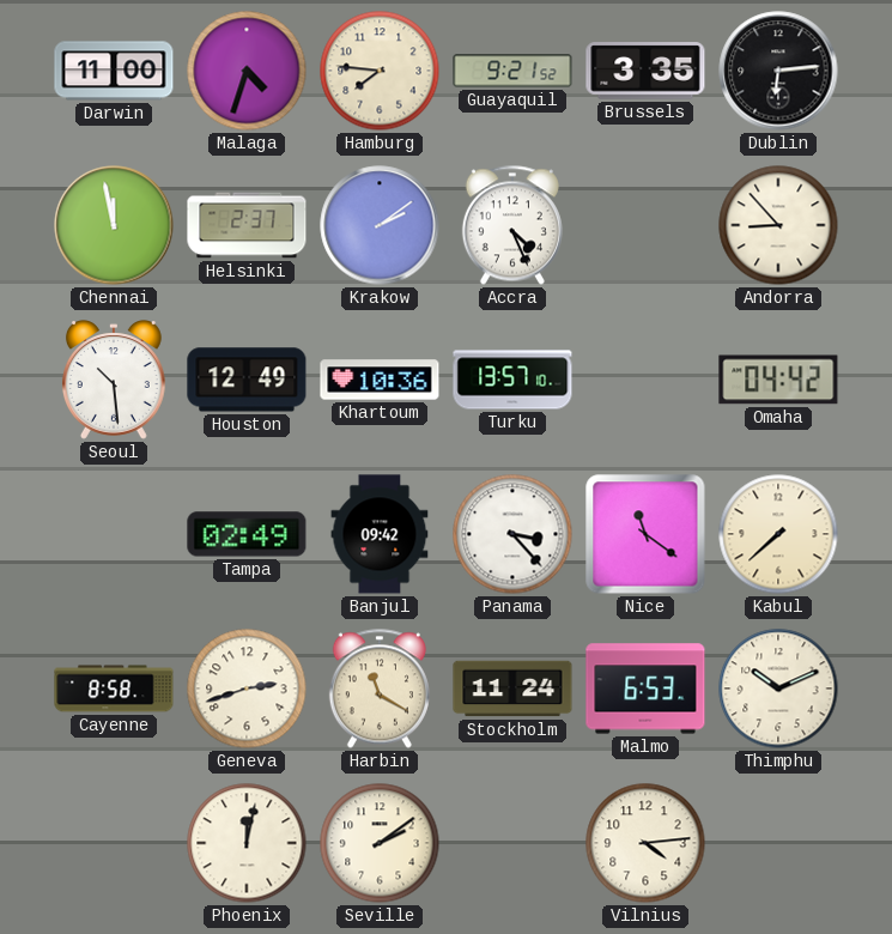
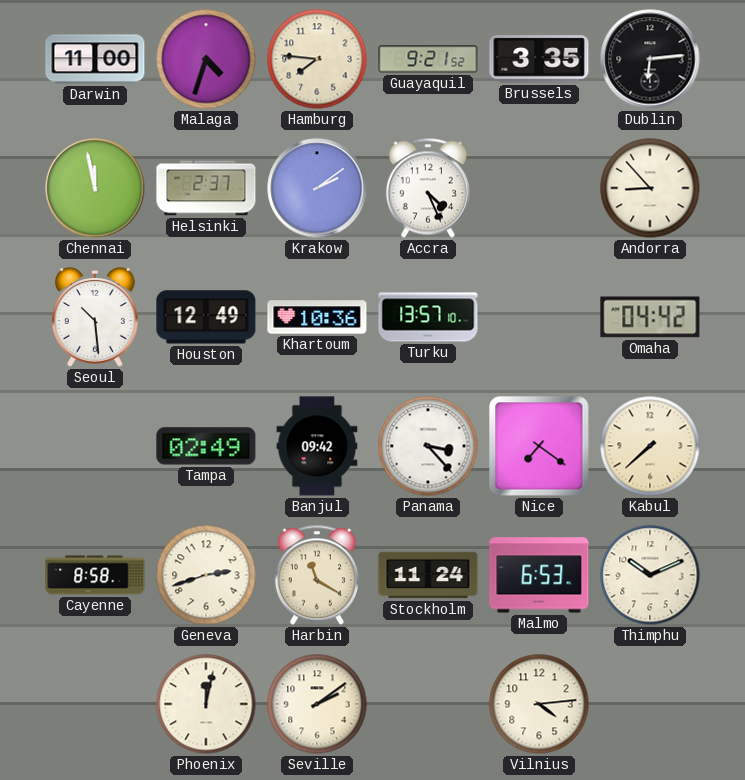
Nice: 11:21 -> 7:21 (539, 446)
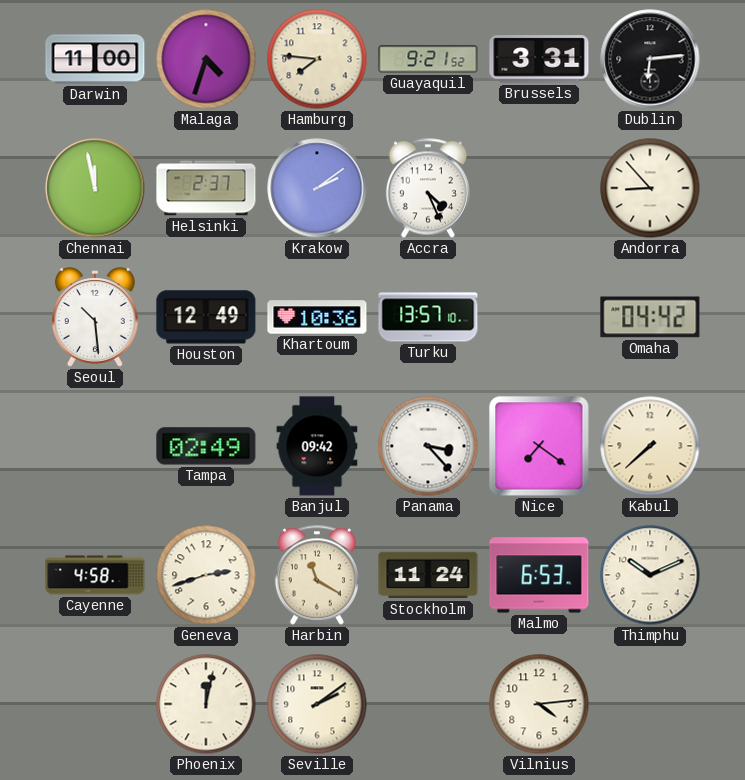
Brussels: 3:35 -> 3:31 (539, 59)
Cayenne: 8:58 -> 4:58 (95, 575)
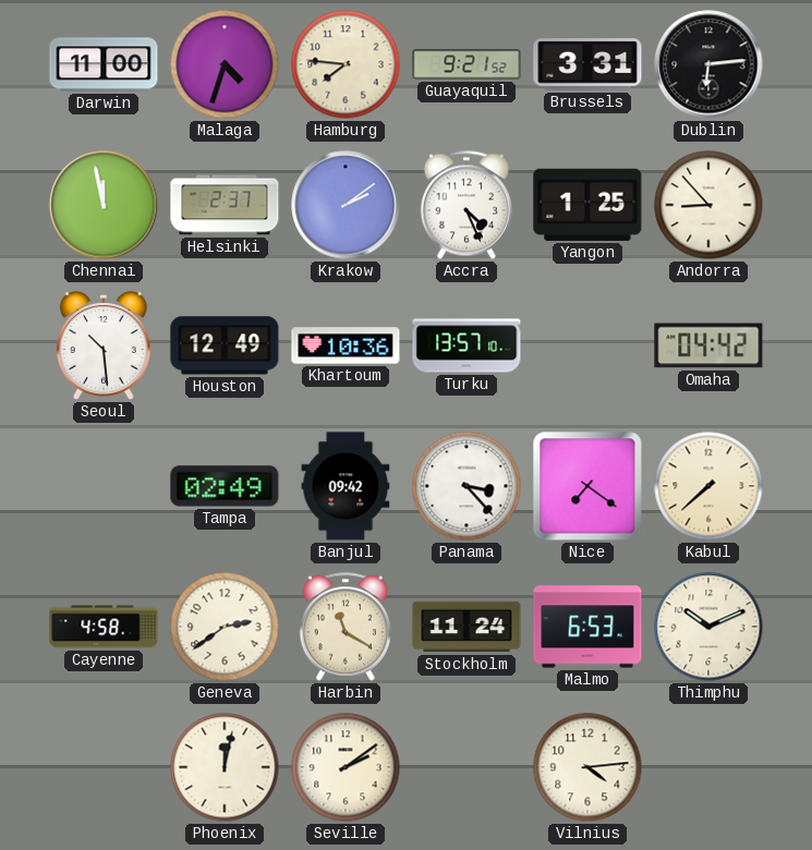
Yangon: none -> 1:25 (587, 205)
Geneva: 2:42 -> 2:39 (225, 627)
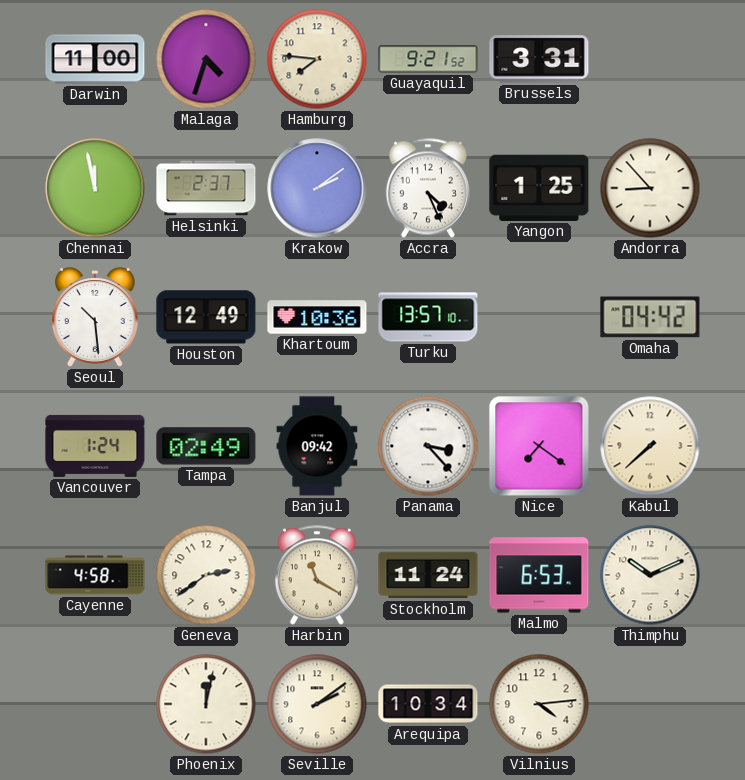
Dublin: 6:14 -> none (708, 64)
Vancouver: none -> 1:24 (95, 446)
Arequipa: none -> 10:34 (428, 704)
